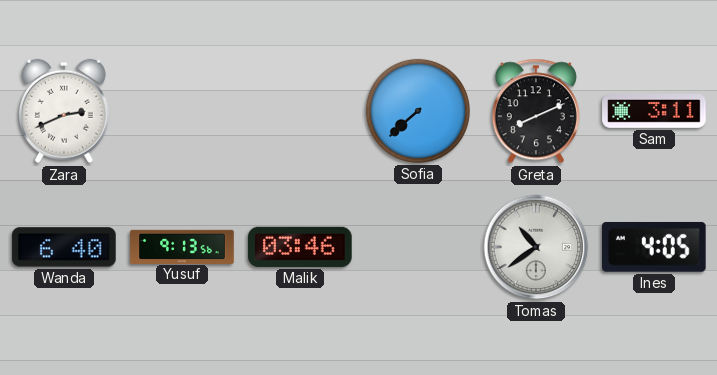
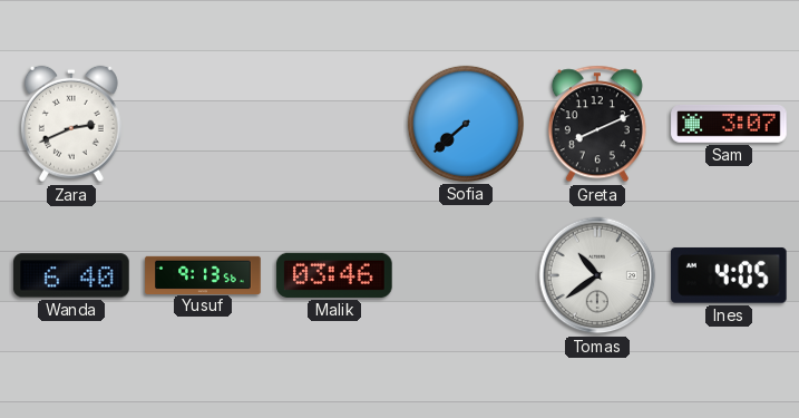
Sam: 3:11 -> 3:07 (729, 125)
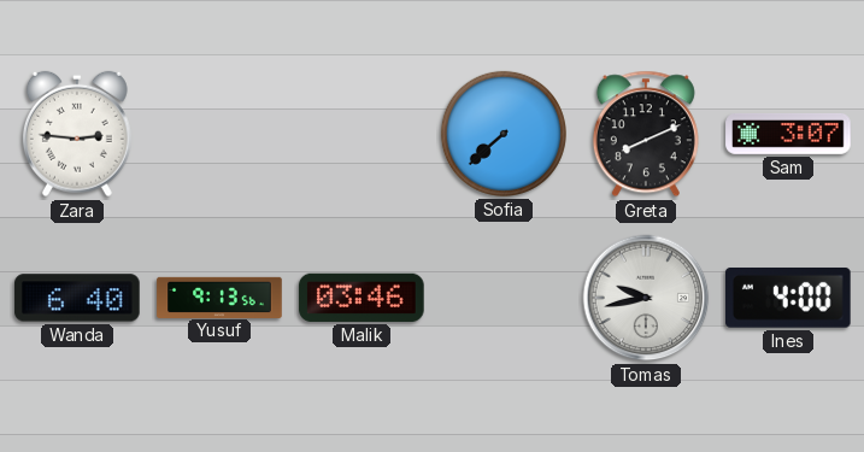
Zara: 2:41 -> 2:46 (77, 134)
Tomas: 10:39 -> 9:43 (646, 298)
Ines: 4:05 -> 4:00 (789, 298)
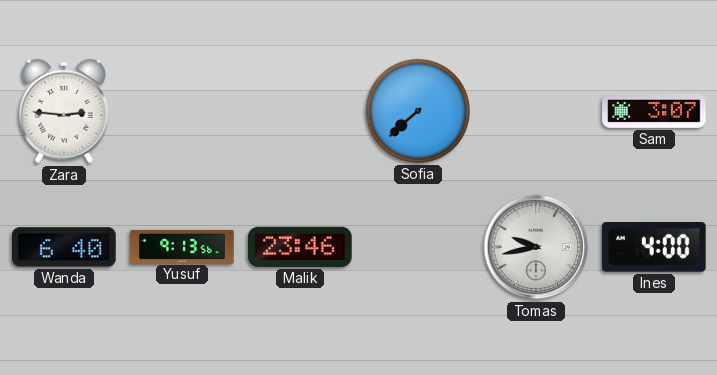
Greta: 8:11 -> none (646, 134)
Malik: 03:46 -> 23:46 (300, 247)
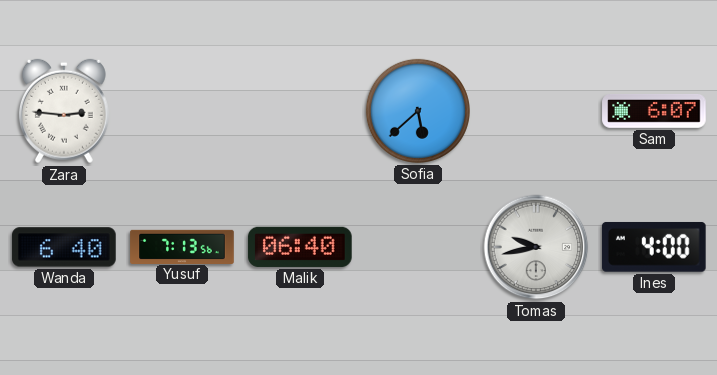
Sofia: 7:38 -> 5:38 (418, 111)
Sam: 3:07 -> 6:07 (654, 112)
Yusuf: 9:13 -> 7:13 (182, 246)
Malik: 23:46 -> 06:40 (300, 247)
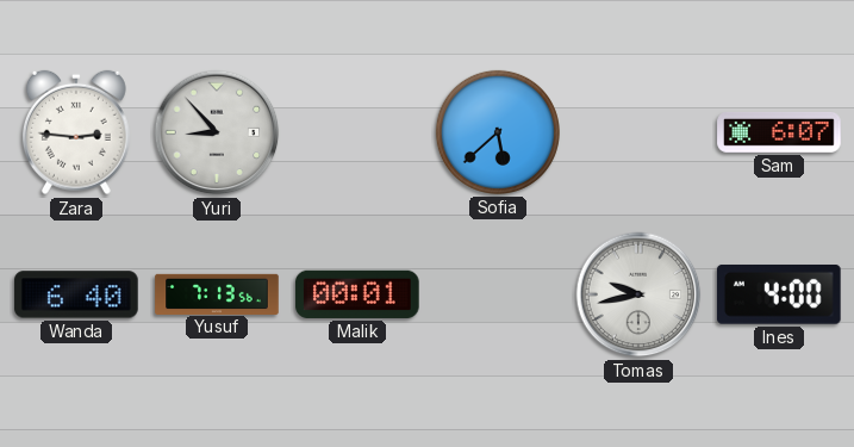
Yuri: none -> 8:53 (217, 132)
Malik: 06:40 -> 00:01 (357, 294)
